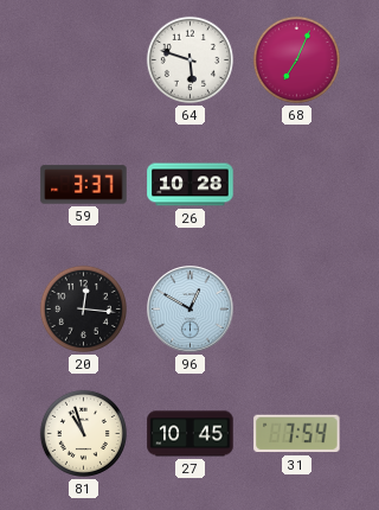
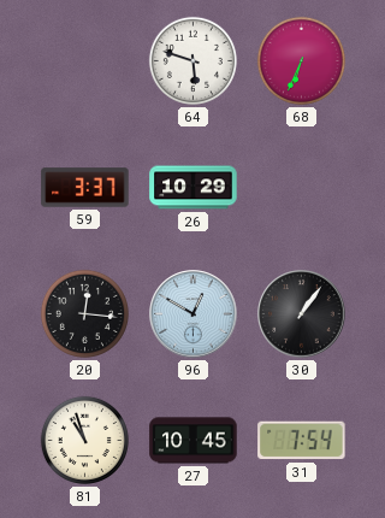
68: 7:04 -> 6:34 (301, 60)
26: 10:28 -> 10:29 (194, 188)
30: none -> 1:06 (302, 314)
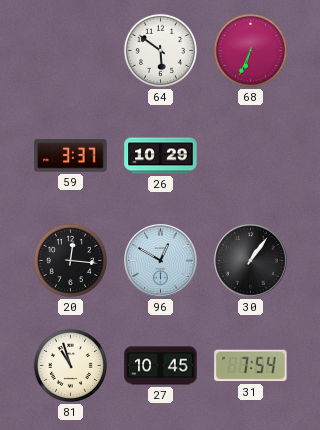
64: 5:48 -> 5:51 (160, 50)
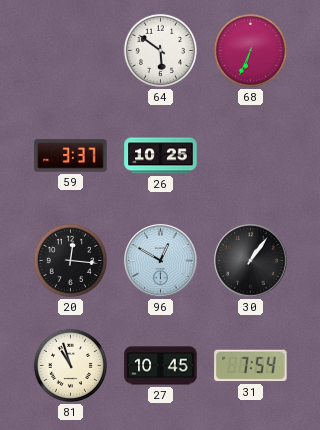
26: 10:29 -> 10:25 (161, 156)
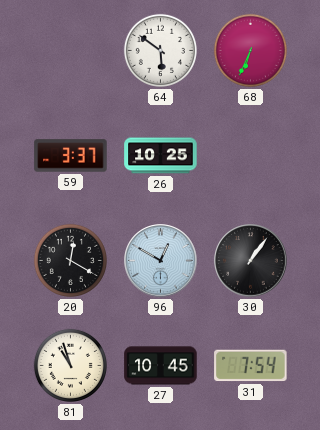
20: 12:16 -> 12:20 (70, 260)
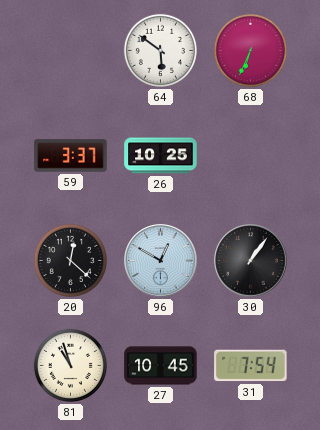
20: 12:20 -> 12:22 (70, 260)
